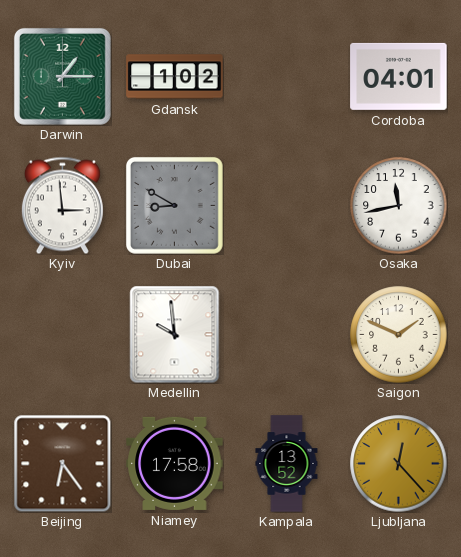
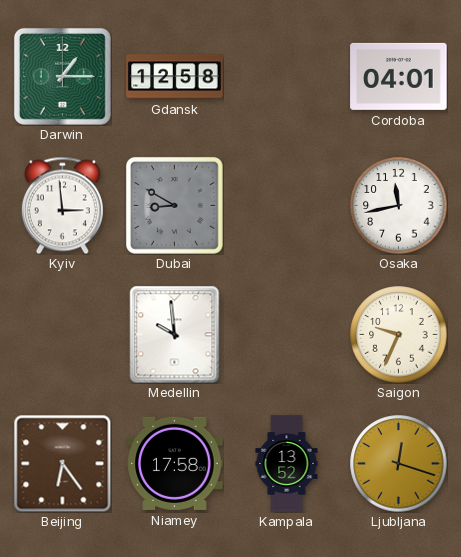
Gdansk: 1:02 -> 12:58 (175, 77)
Saigon: 1:49 -> 9:34 (399, 335)
Ljubljana: 12:23 -> 12:18 (399, 464)
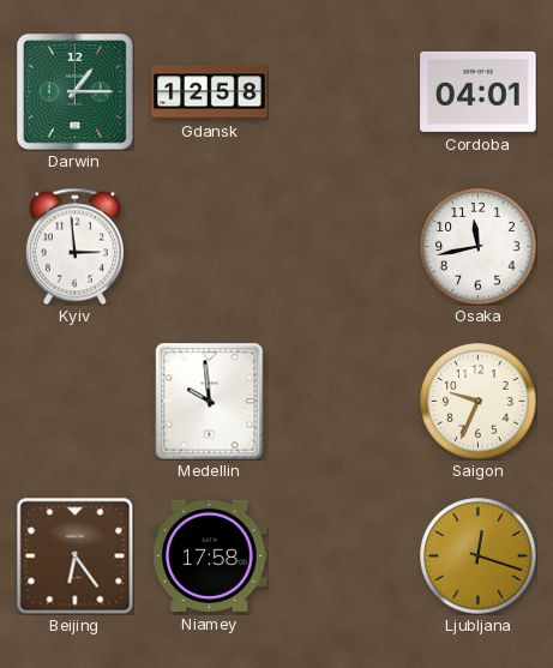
Dubai: 8:50 -> none (174, 205)
Kampala: 13:52 -> none (287, 464)
